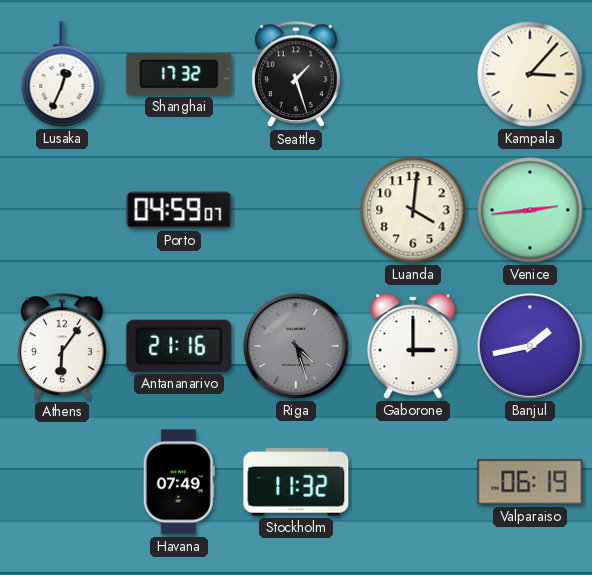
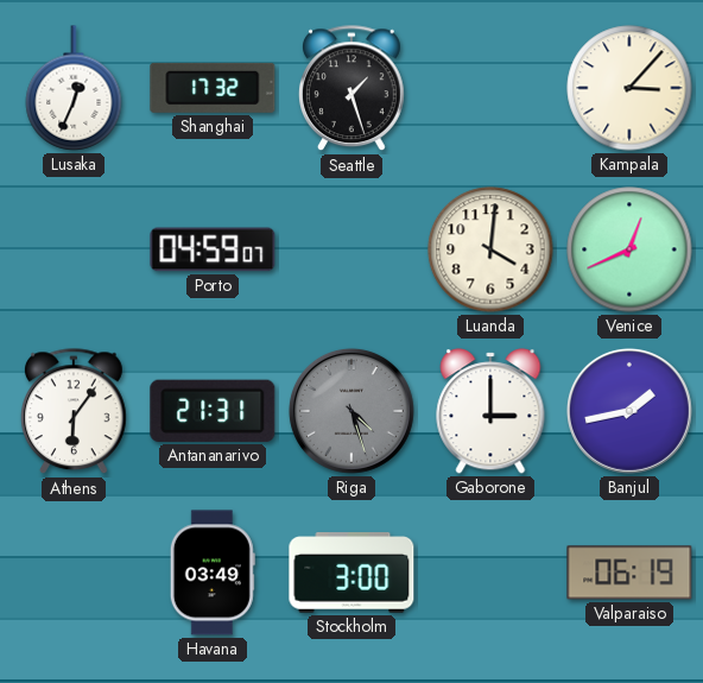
Venice: 2:44 -> 12:41 (629, 249)
Antananarivo: 21:16 -> 21:31 (213, 411)
Havana: 07:49 -> 03:49 (213, 573)
Stockholm: 11:32 -> 3:00 (351, 574)
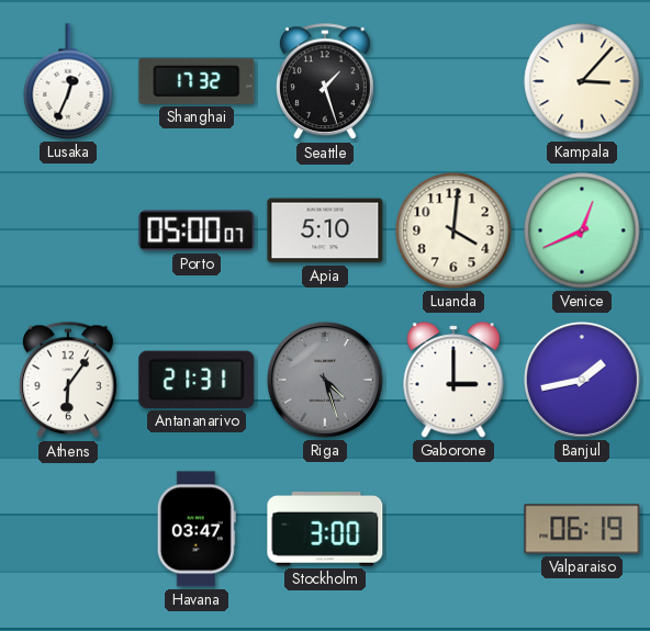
Porto: 04:59 -> 05:00 (197, 230)
Apia: none -> 5:10 (325, 230)
Havana: 03:49 -> 03:47 (197, 529)
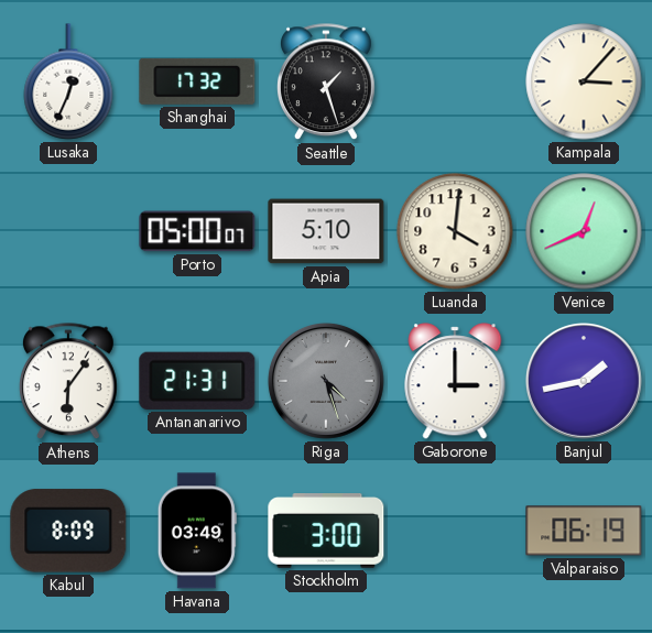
Kabul: none -> 8:09 (68, 531)
Havana: 03:47 -> 03:49 (197, 531)
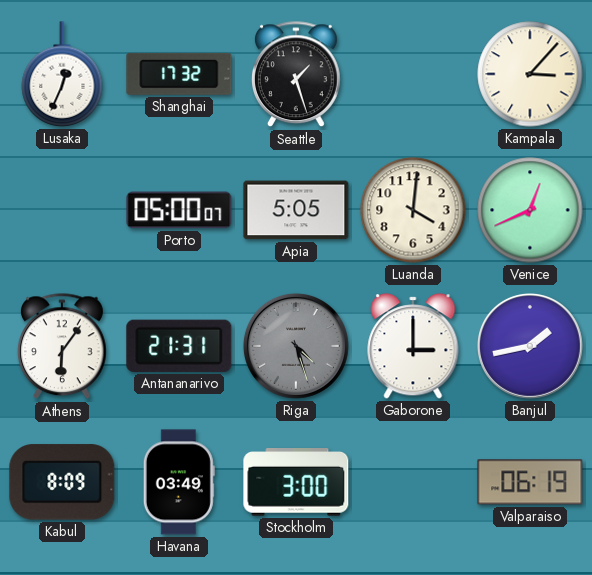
Apia: 5:10 -> 5:05 (296, 210)
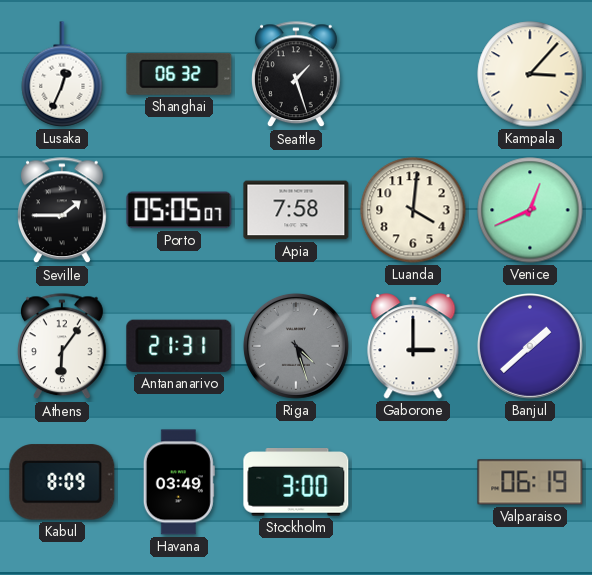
Shanghai: 17:32 -> 06:32 (179, 74)
Seville: none -> 1:45 (62, 211)
Porto: 05:00 -> 05:05 (179, 210)
Apia: 5:05 -> 7:58 (296, 210)
Banjul: 1:43 -> 1:38 (530, 346)
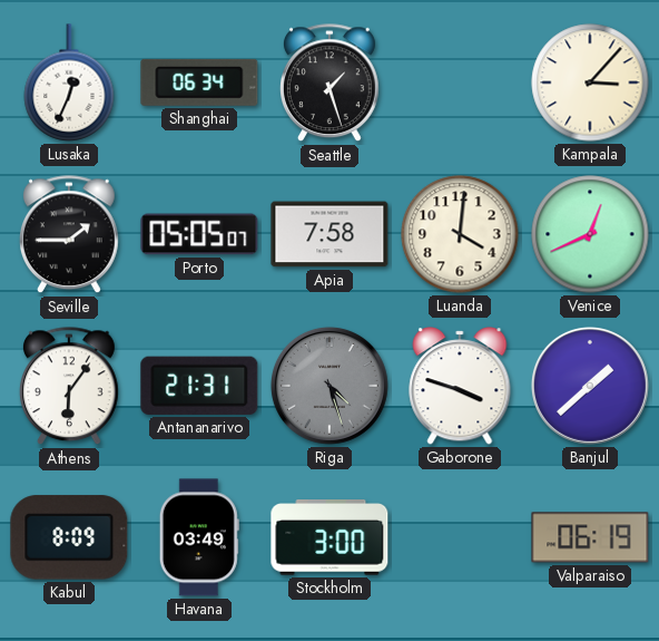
Shanghai: 06:32 -> 06:34 (199, 82)
Gaborone: 3:00 -> 3:48 (460, 386)
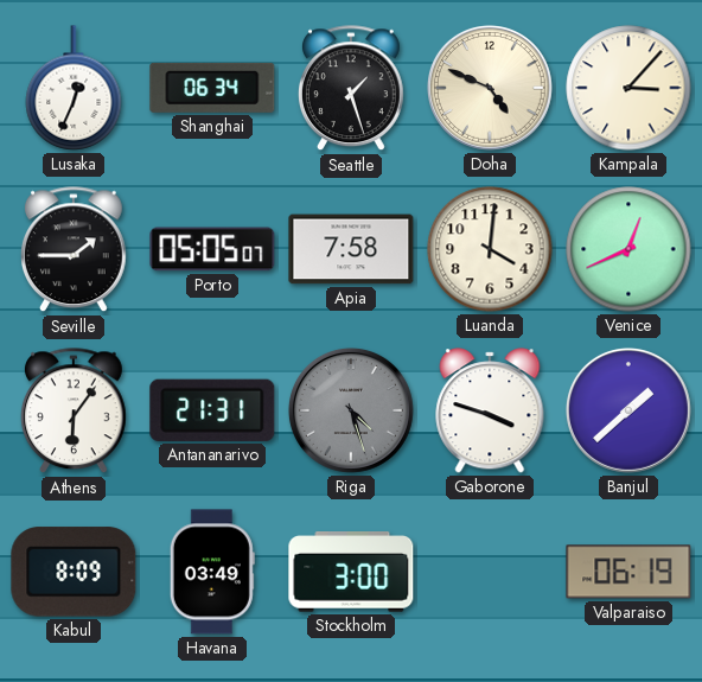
Doha: none -> 4:49 (490, 88)
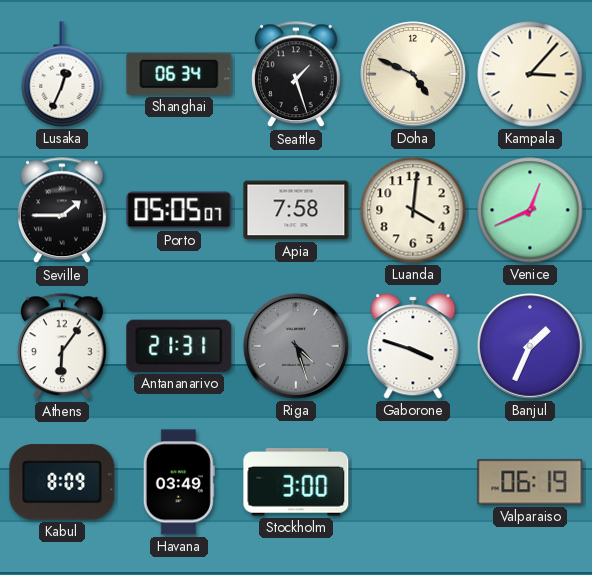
Banjul: 1:38 -> 1:34 (530, 346)
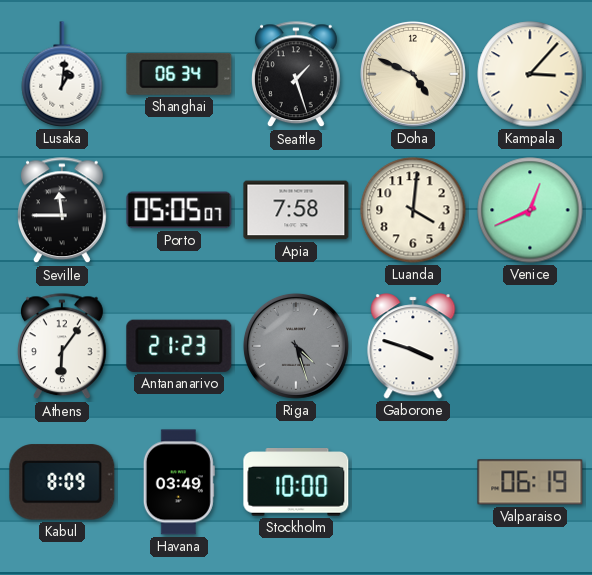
Lusaka: 12:34 -> 1:01 (62, 74)
Seville: 1:45 -> 11:45 (62, 211)
Antananarivo: 21:31 -> 21:23 (179, 346)
Banjul: 1:34 -> none (530, 346)
Stockholm: 3:00 -> 10:00 (296, 483)
